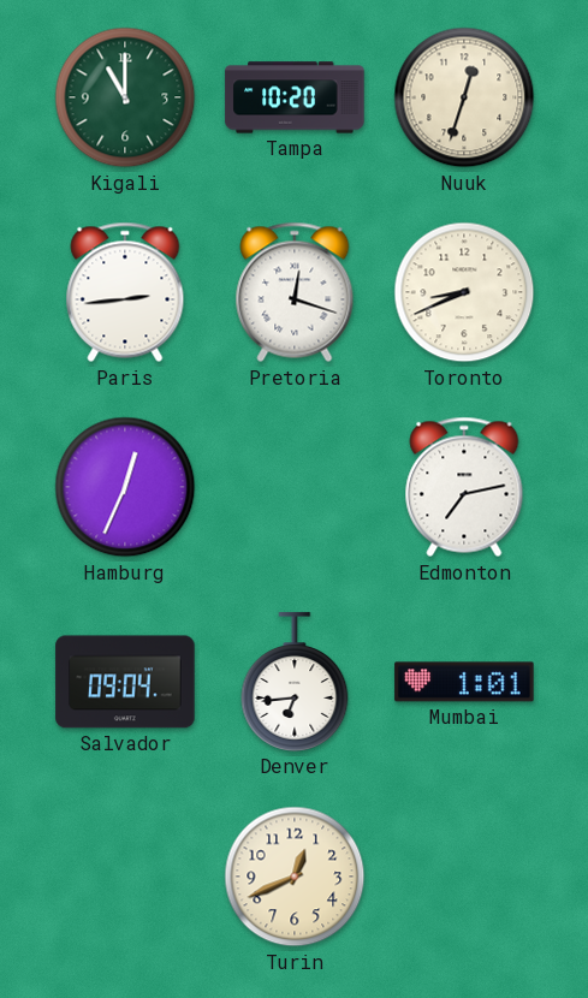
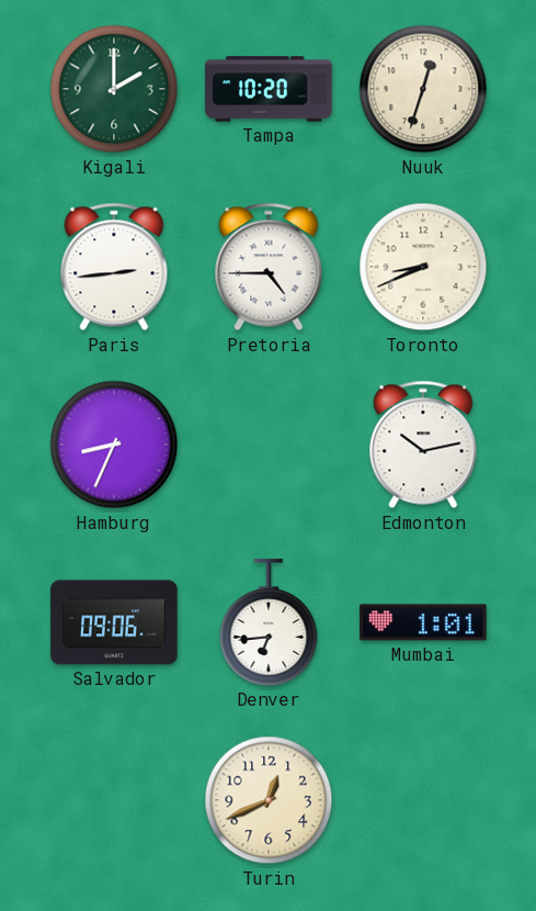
Kigali: 11:00 -> 2:00 (114, 89)
Pretoria: 12:18 -> 4:45 (269, 267)
Hamburg: 12:34 -> 8:34 (114, 445)
Edmonton: 7:13 -> 10:13 (423, 445)
Salvador: 09:04 -> 09:06 (114, 622)
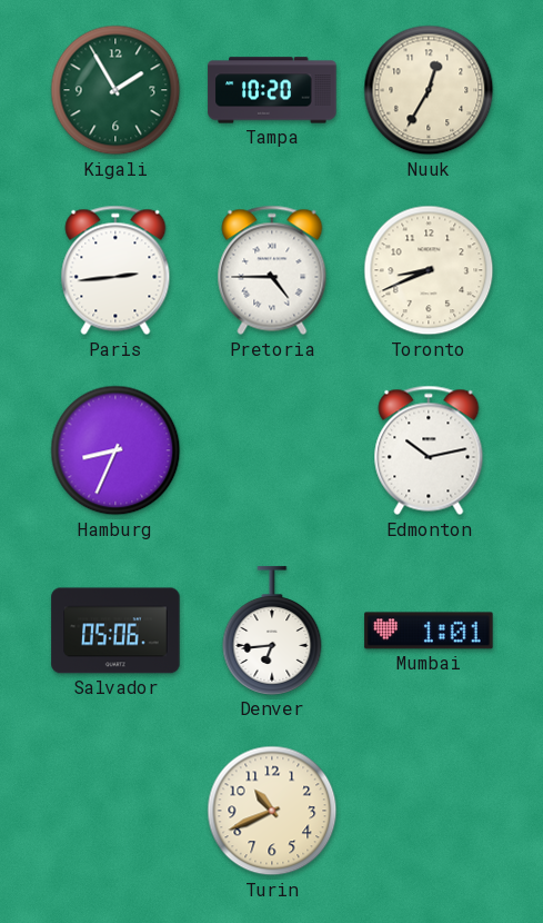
Kigali: 2:00 -> 1:55 (115, 90)
Nuuk: 12:33 -> 12:35 (429, 90)
Salvador: 09:06 -> 05:06 (115, 631)
Turin: 12:41 -> 10:41 (272, 811)
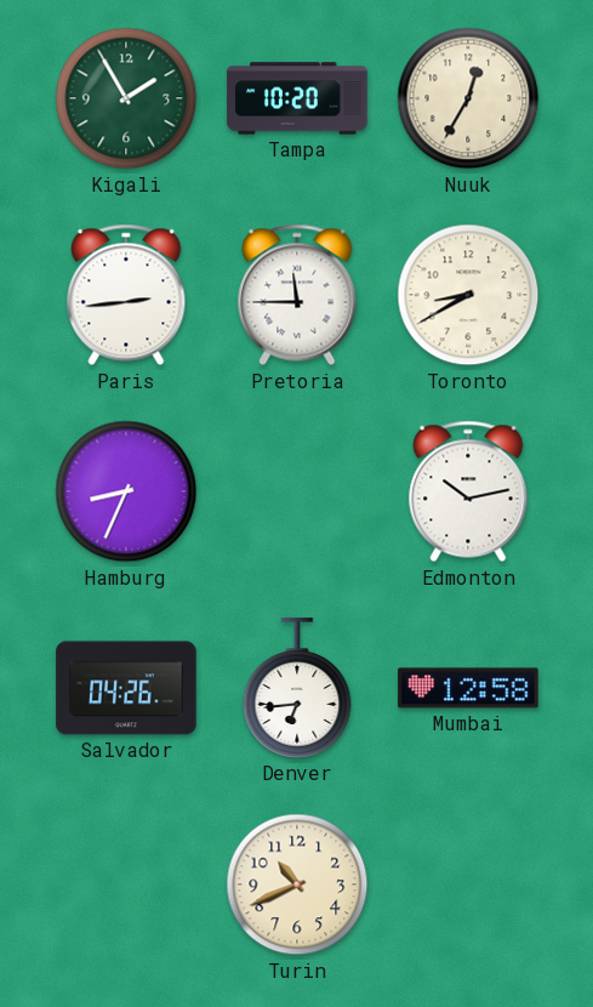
Pretoria: 4:45 -> 11:45 (297, 295)
Toronto: 8:41 -> 8:40 (468, 295)
Salvador: 05:06 -> 04:26 (126, 688)
Mumbai: 1:01 -> 12:58 (468, 688)
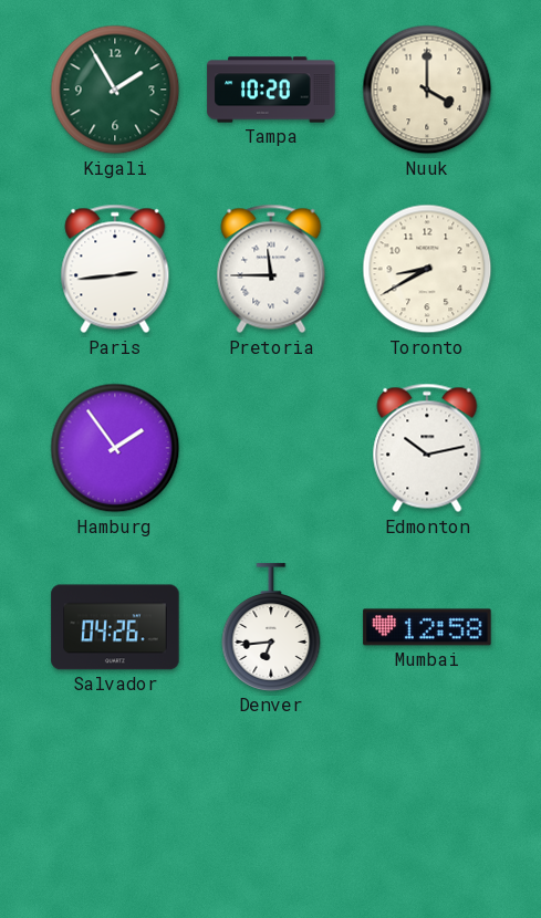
Nuuk: 12:35 -> 4:00 (427, 90)
Hamburg: 8:34 -> 1:54 (115, 448)
Turin: 10:41 -> none (297, 884)
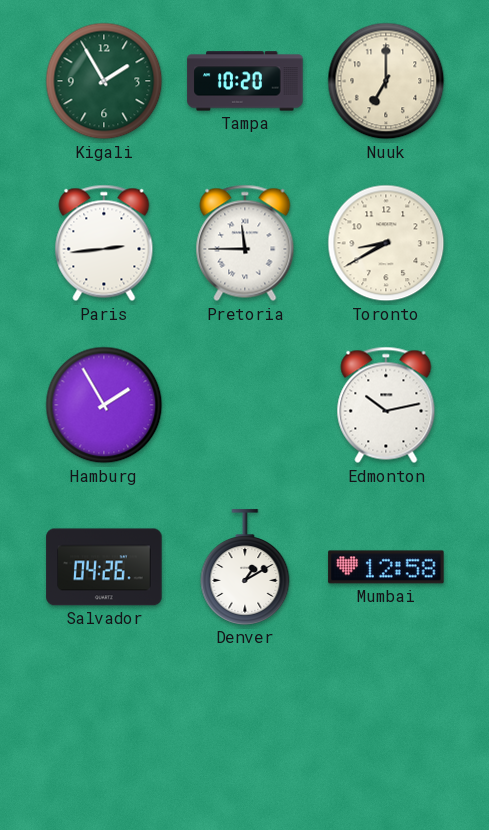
Nuuk: 4:00 -> 7:00 (386, 81)
Hamburg: 1:54 -> 1:55 (104, 405)
Denver: 6:44 -> 1:10 (245, 567)
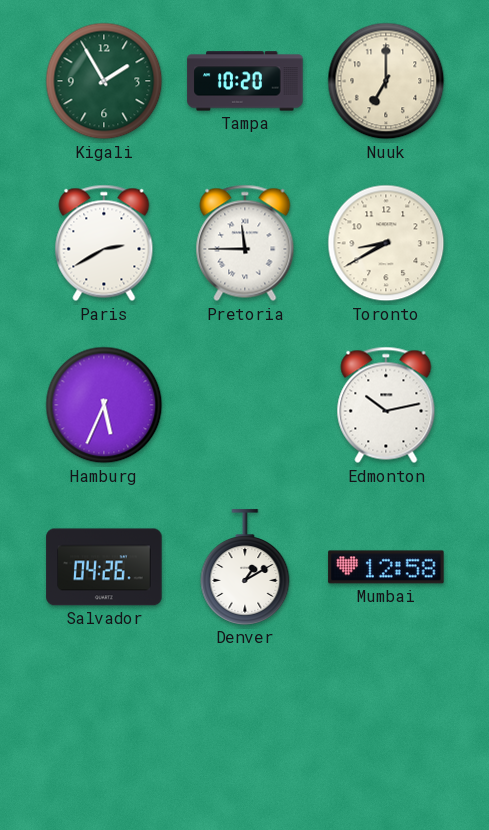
Paris: 2:44 -> 2:40 (104, 243)
Hamburg: 1:55 -> 5:34 (104, 405)
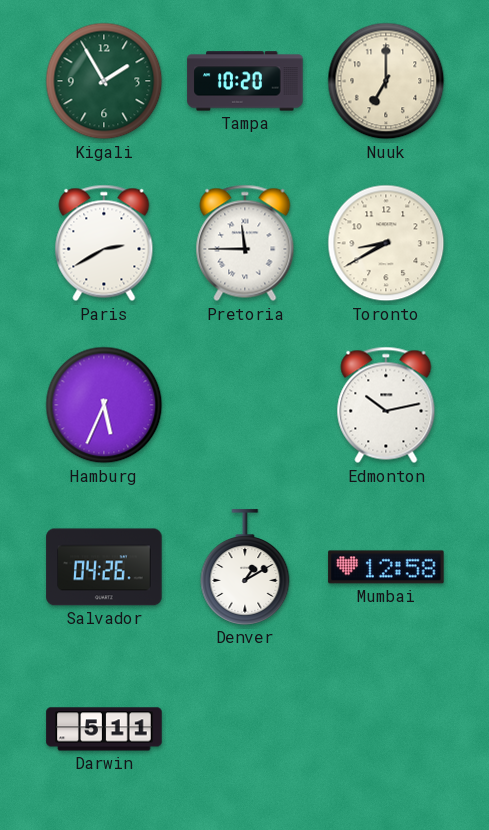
Darwin: none -> 5:11 (104, 729)
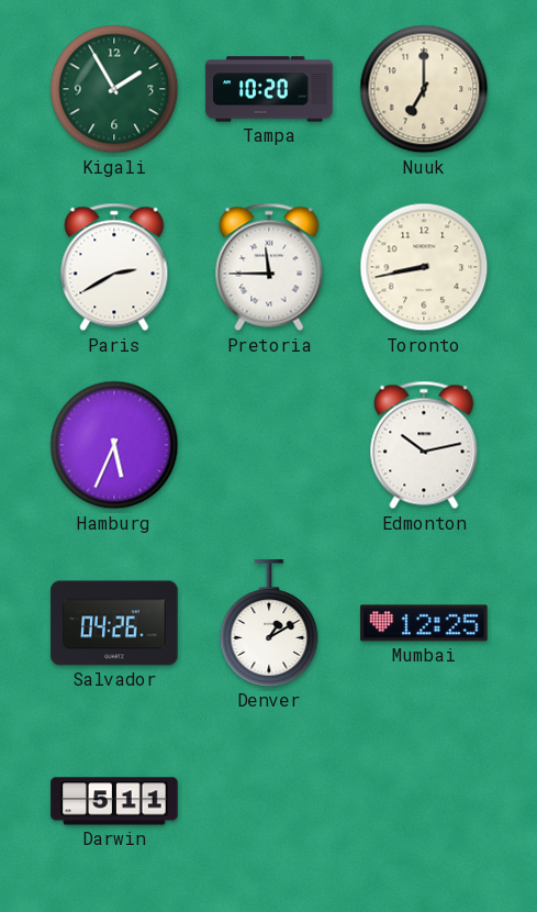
Toronto: 8:40 -> 8:43 (424, 267)
Mumbai: 12:58 -> 12:25 (424, 623)
